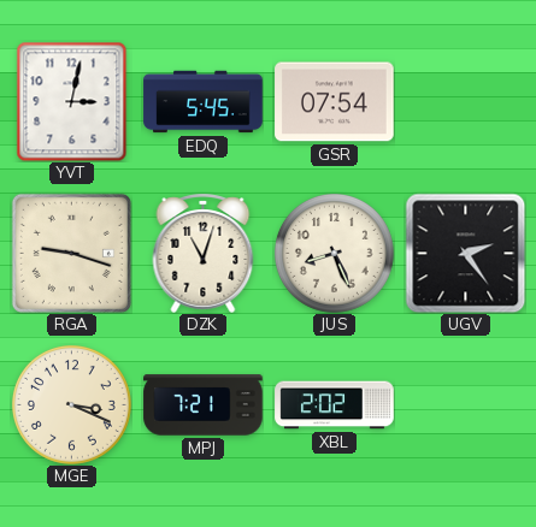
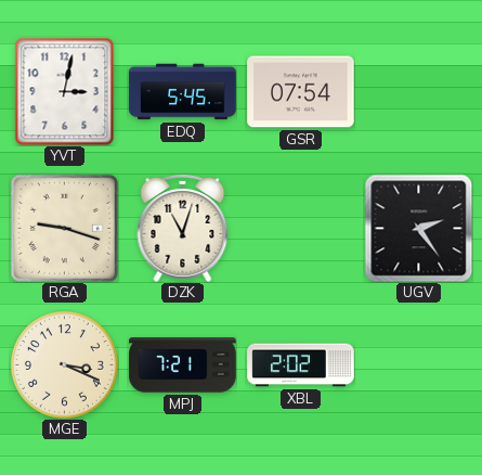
JUS: 8:26 -> none (334, 253)
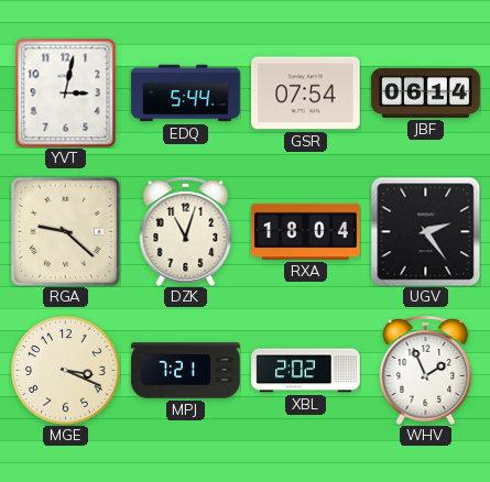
EDQ: 5:45 -> 5:44 (186, 94)
JBF: none -> 06:14 (426, 92)
RGA: 9:18 -> 9:22 (65, 231)
RXA: none -> 18:04 (306, 231)
WHV: none -> 1:56 (426, 370)
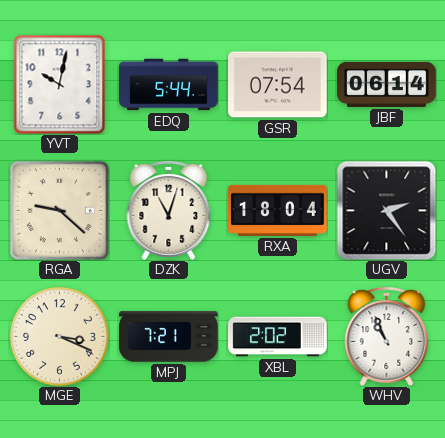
YVT: 3:02 -> 10:02 (60, 84)
WHV: 1:56 -> 10:56 (387, 336)
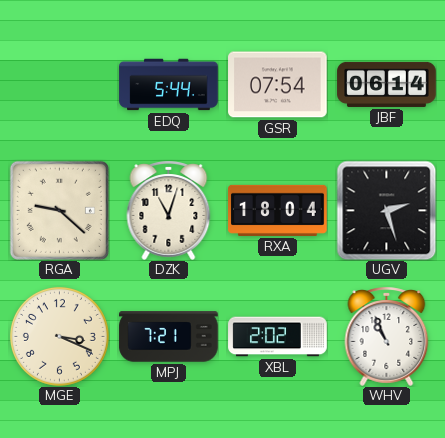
YVT: 10:02 -> none (60, 84)
UGV: 2:24 -> 2:27 (386, 210)
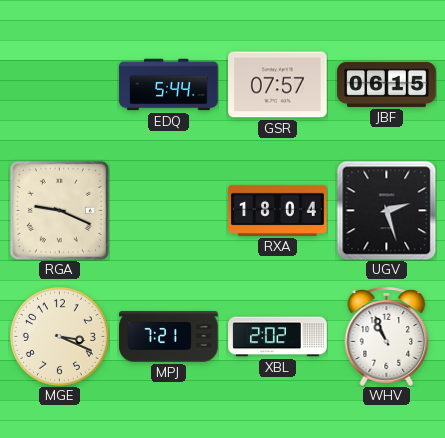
GSR: 07:54 -> 07:57 (278, 85)
JBF: 06:14 -> 06:15 (387, 84)
RGA: 9:22 -> 9:19 (59, 210)
DZK: 11:03 -> none (169, 210)
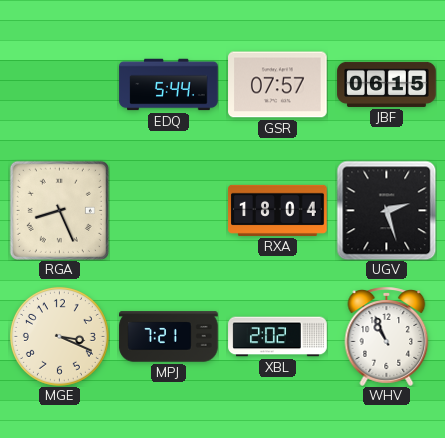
RGA: 9:19 -> 8:26 (59, 210)
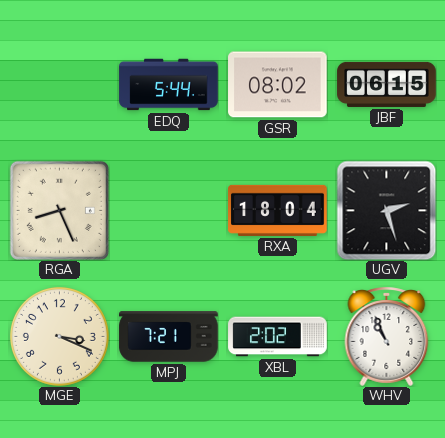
GSR: 07:57 -> 08:02 (278, 85)
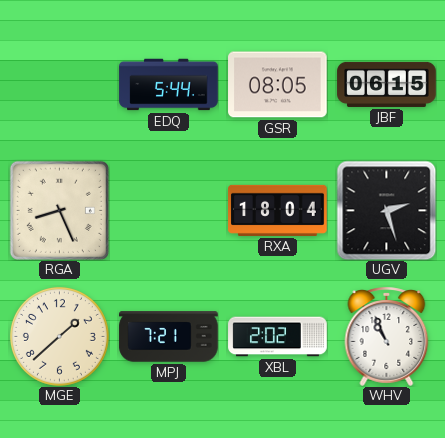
GSR: 08:02 -> 08:05 (278, 85)
MGE: 3:19 -> 1:38 (59, 336)
